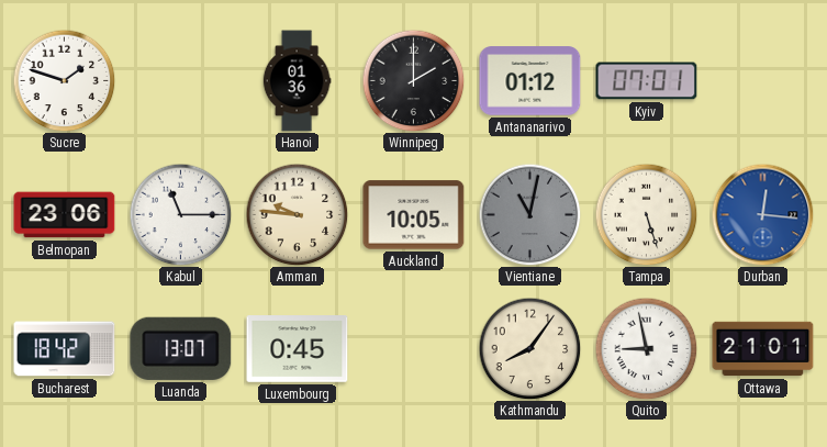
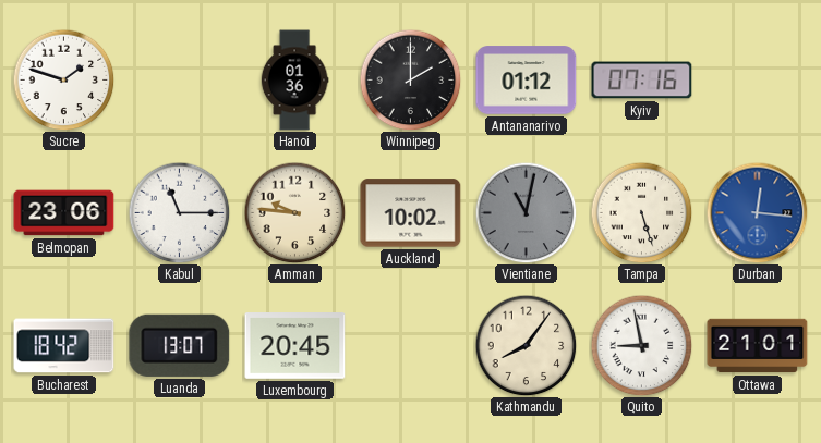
Kyiv: 07:01 -> 07:16 (642, 81)
Auckland: 10:05 -> 10:02 (411, 213)
Luxembourg: 0:45 -> 20:45 (295, 346)
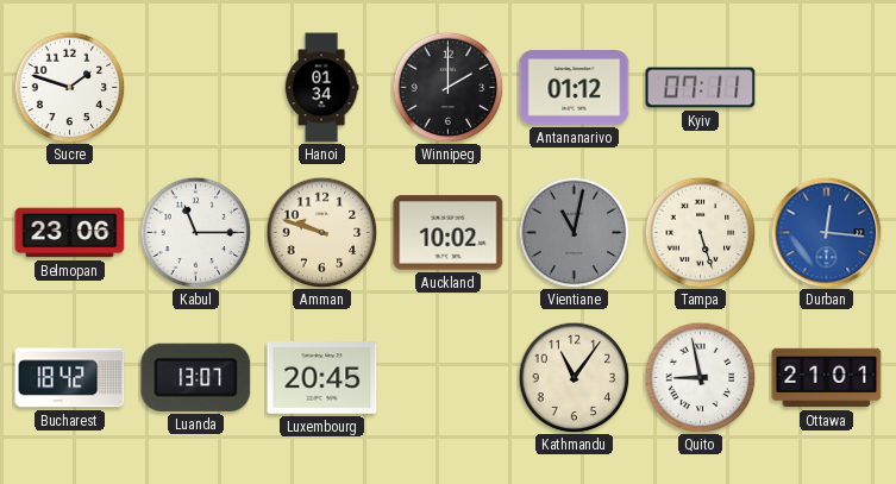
Hanoi: 01:36 -> 01:34 (321, 88)
Kyiv: 07:16 -> 07:11 (701, 88)
Amman: 9:46 -> 9:48 (321, 232)
Kathmandu: 8:06 -> 11:06 (574, 377)
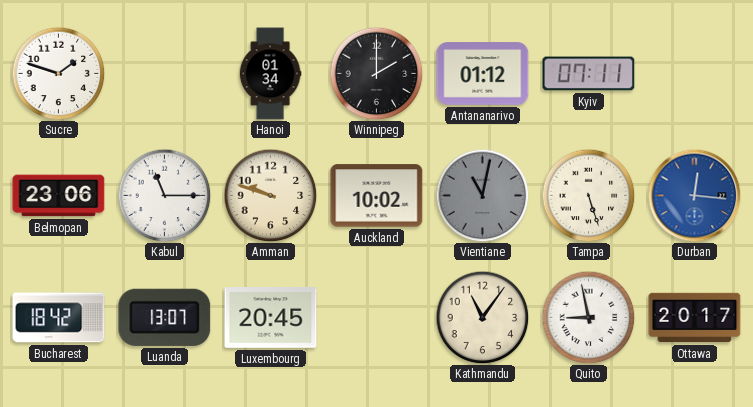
Ottawa: 21:01 -> 20:17 (695, 318)
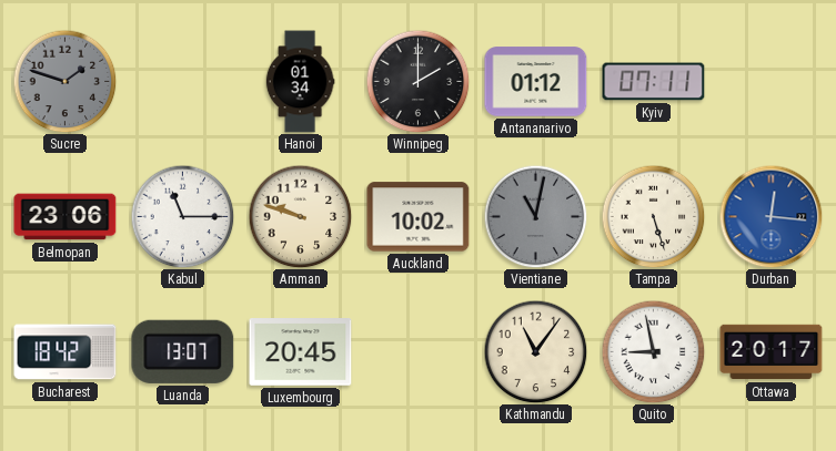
Sucre dial: white -> grey (64, 81)
